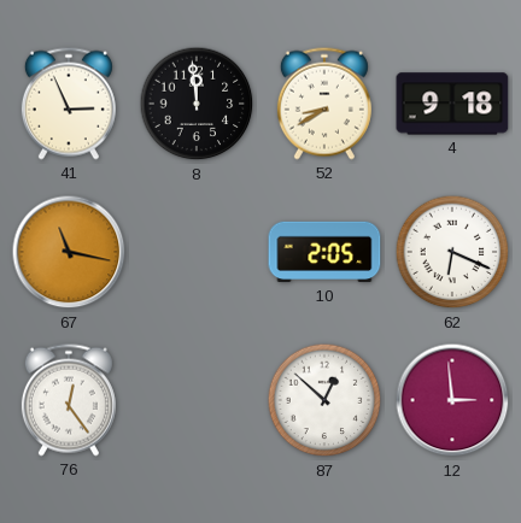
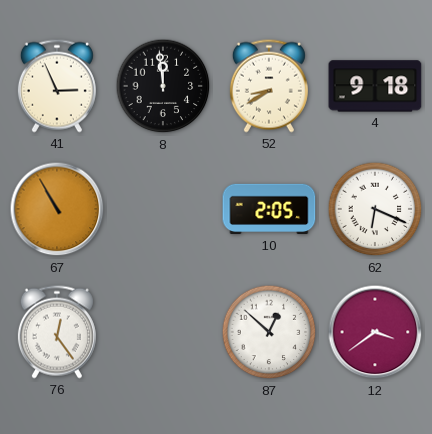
67: 11:17 -> 10:55 (57, 209)
12: 2:59 -> 3:39 (375, 332)
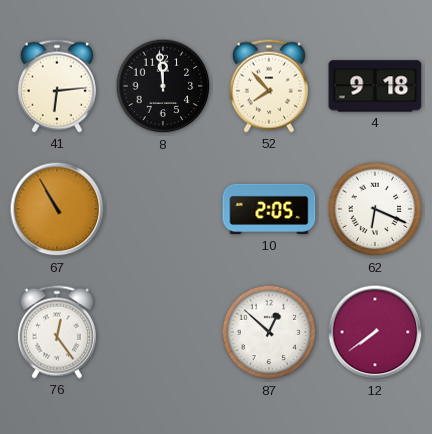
41: 2:56 -> 6:14 (57, 86)
52: 8:40 -> 7:53 (269, 86)
12: 3:39 -> 7:39 (375, 332)
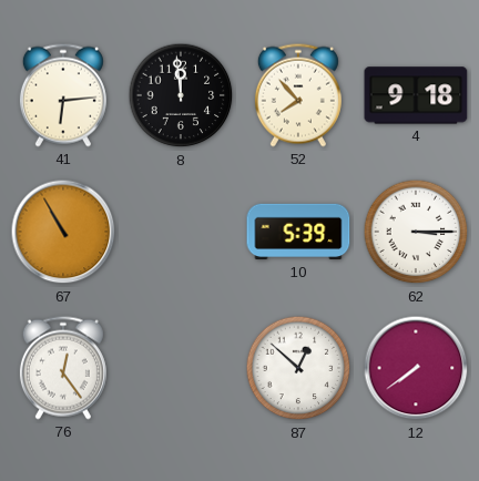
10: 2:05 -> 5:39 (298, 232)
62: 6:19 -> 3:15 (416, 232)
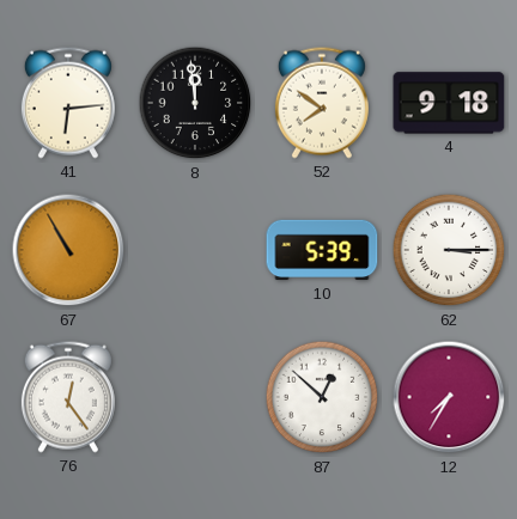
52: 7:53 -> 7:51 (322, 103)
12: 7:39 -> 7:35 (449, 397)
